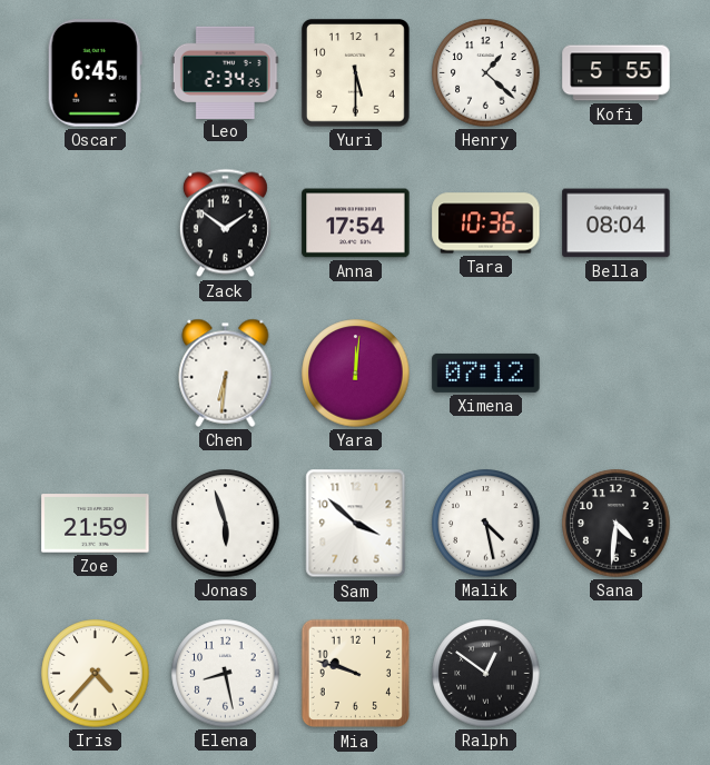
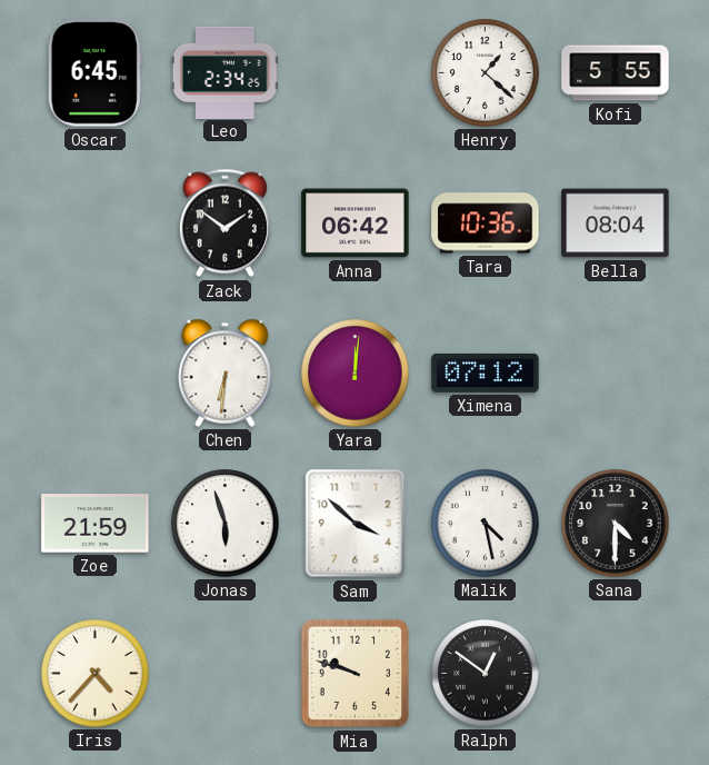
Yuri: 5:30 -> none (356, 73)
Anna: 17:54 -> 06:42 (356, 223)
Sana: 4:31 -> 4:30 (616, 524)
Elena: 8:28 -> none (226, 674)
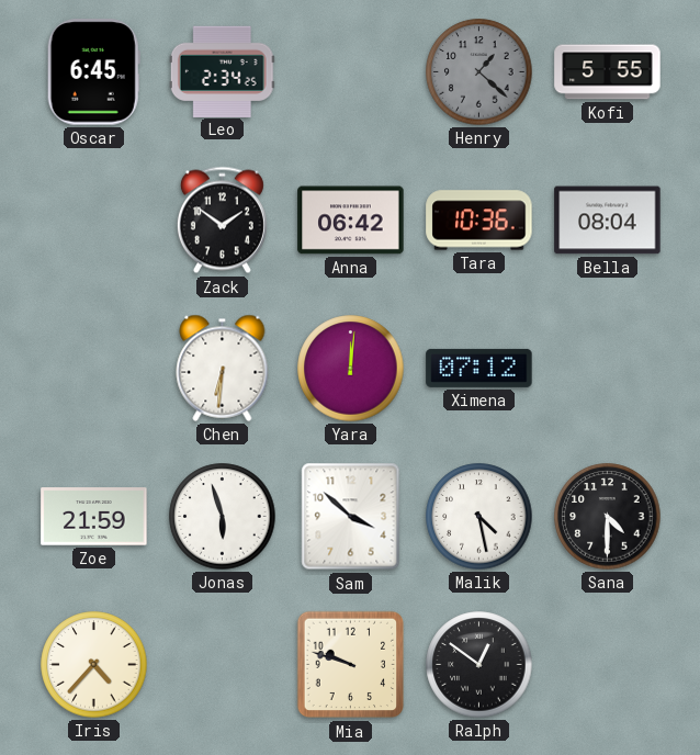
Henry dial: white -> grey (479, 72)
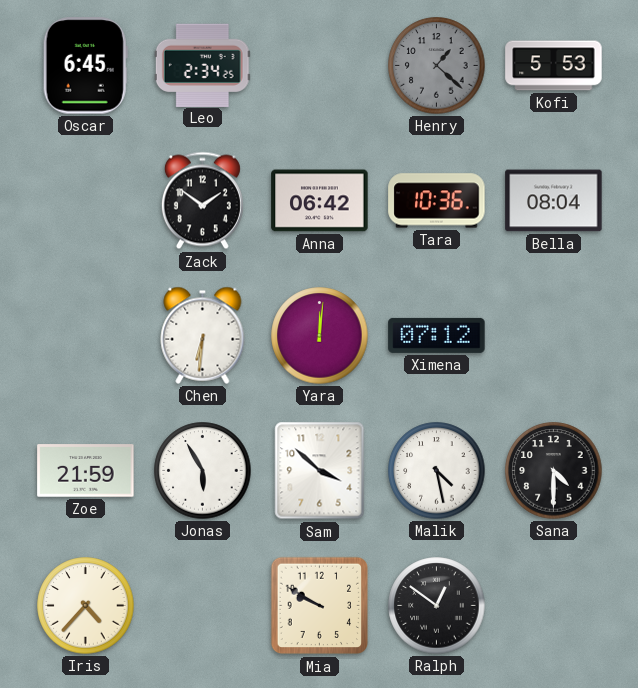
Kofi: 5:55 -> 5:53 (554, 66)
Jonas: 5:57 -> 5:55 (203, 471)
Mia: 9:48 -> 9:50 (320, 606)
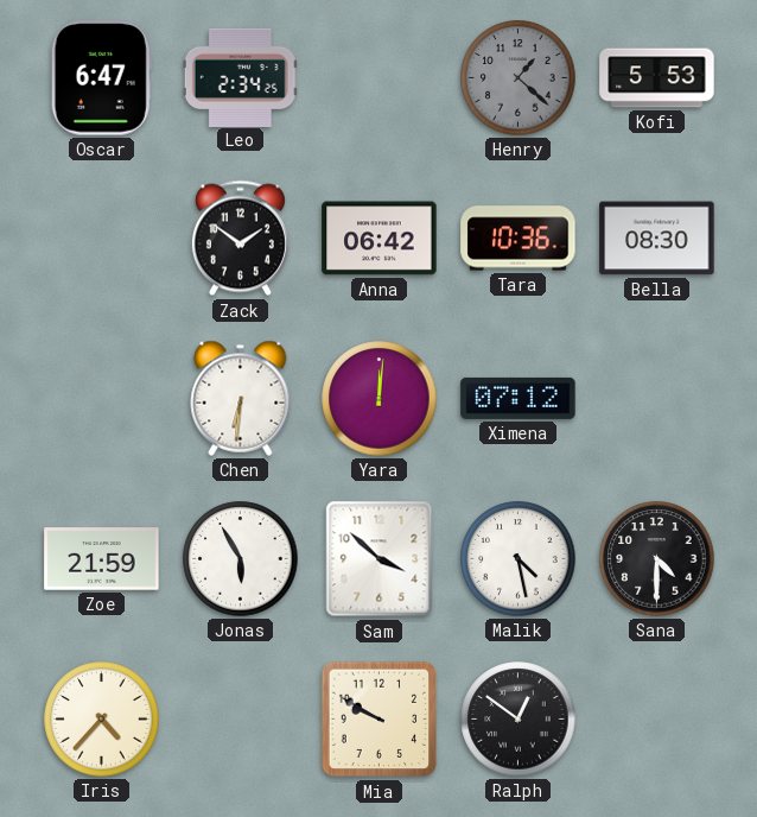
Oscar: 6:45 -> 6:47 (101, 78)
Bella: 08:04 -> 08:30 (657, 239)
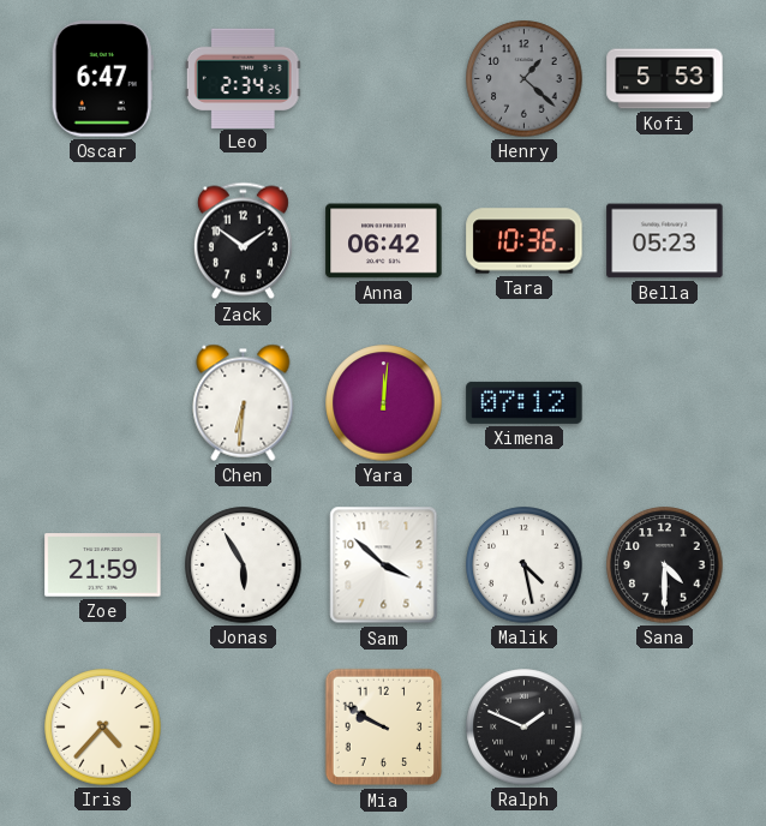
Bella: 08:30 -> 05:23 (665, 241)
Ralph: 12:51 -> 1:49 (525, 728)
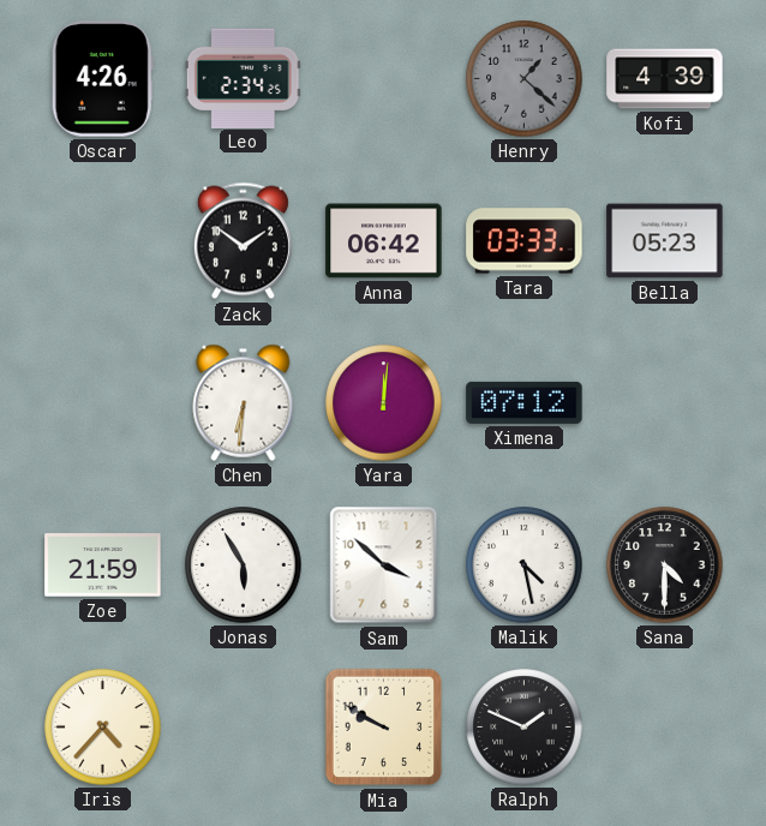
Oscar: 6:47 -> 4:26 (102, 79)
Kofi: 5:53 -> 4:39 (665, 79)
Tara: 10:36 -> 03:33 (525, 241)
